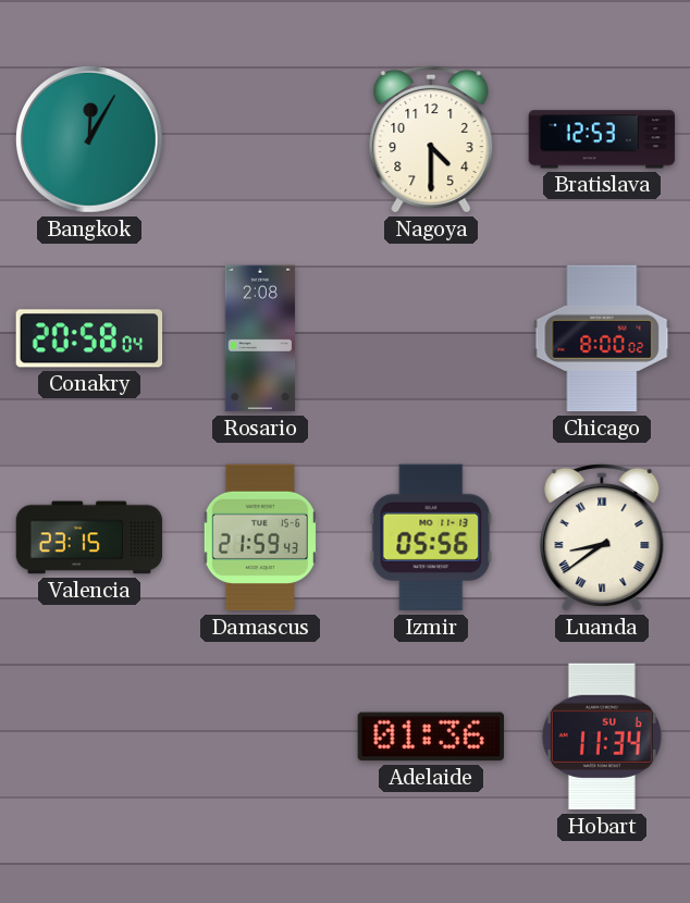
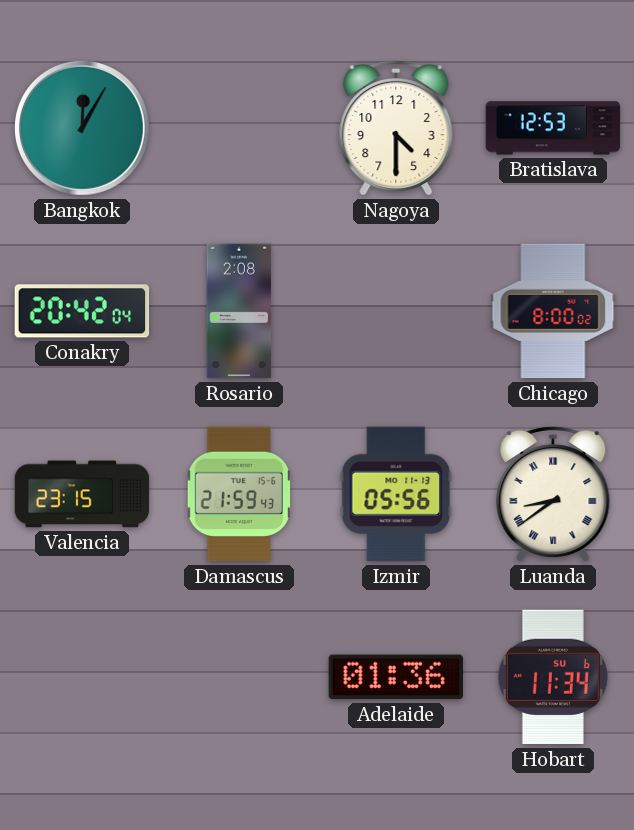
Conakry: 20:58 -> 20:42 (82, 311)
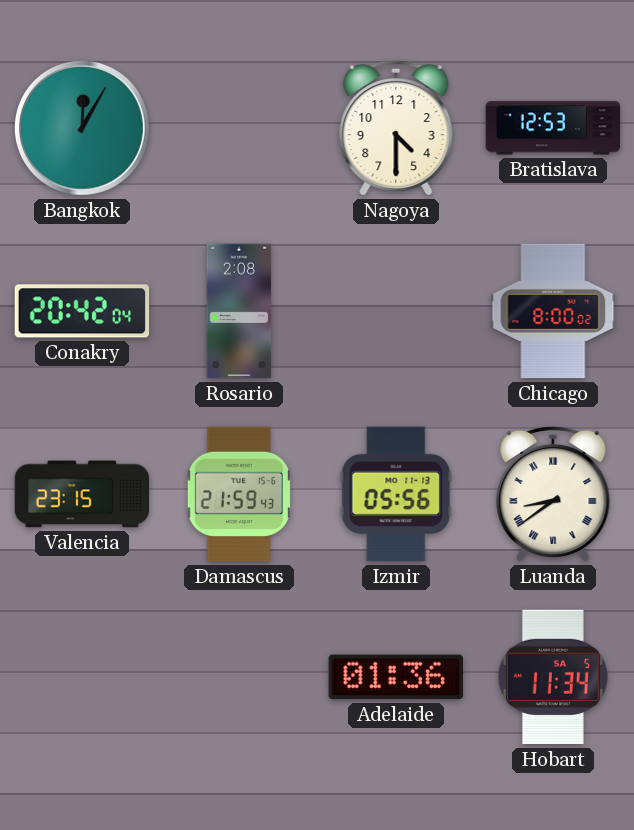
Hobart date: SU 6 -> SA 5 (553, 677)
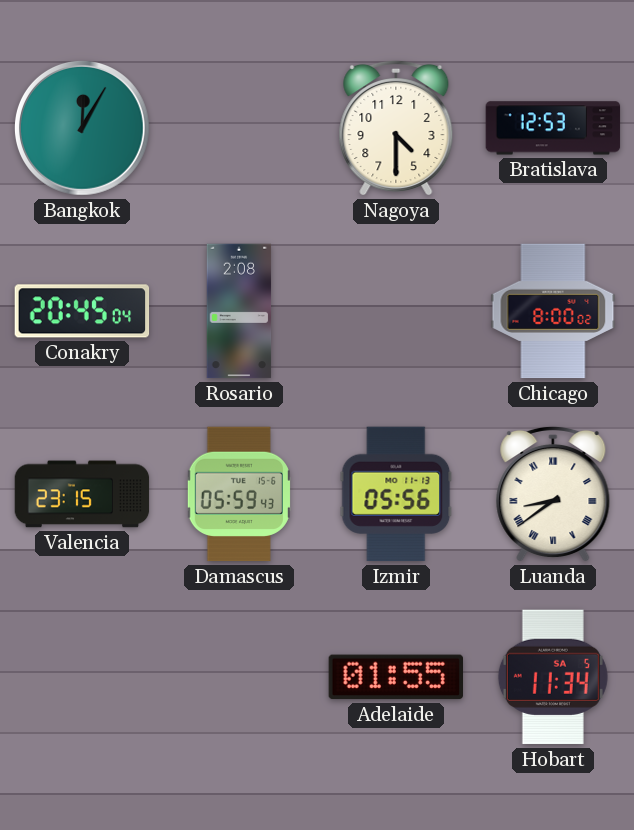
Conakry: 20:42 -> 20:45 (82, 311)
Damascus: 21:59 -> 05:59 (239, 494)
Adelaide: 01:36 -> 01:55 (395, 677)
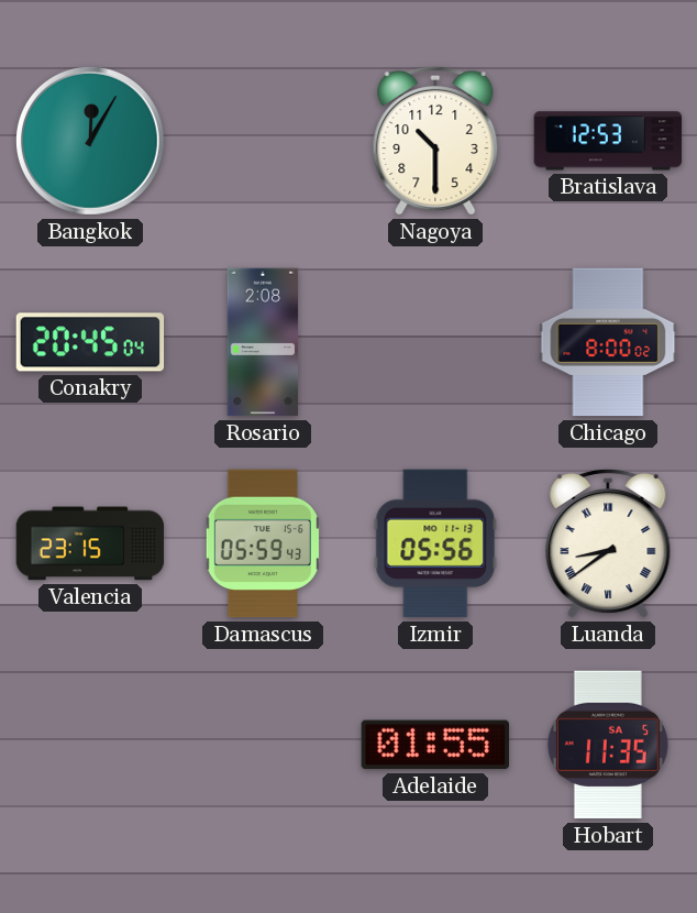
Nagoya: 4:30 -> 10:30 (435, 141)
Hobart: 11:34 -> 11:35 (608, 745)
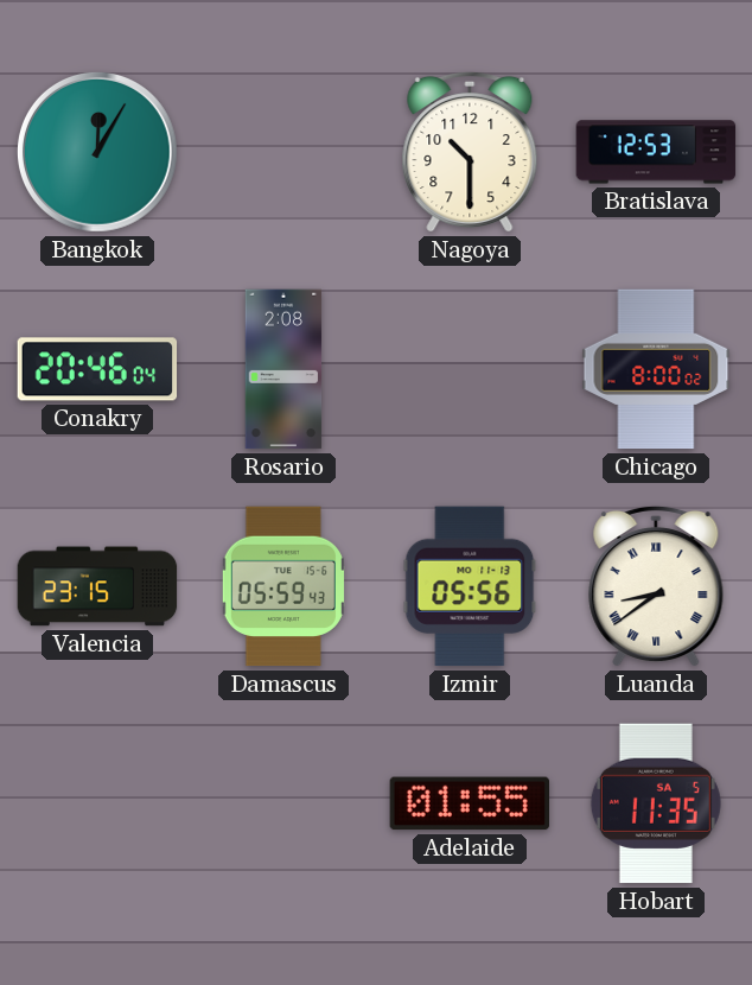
Conakry: 20:45 -> 20:46 (97, 369)
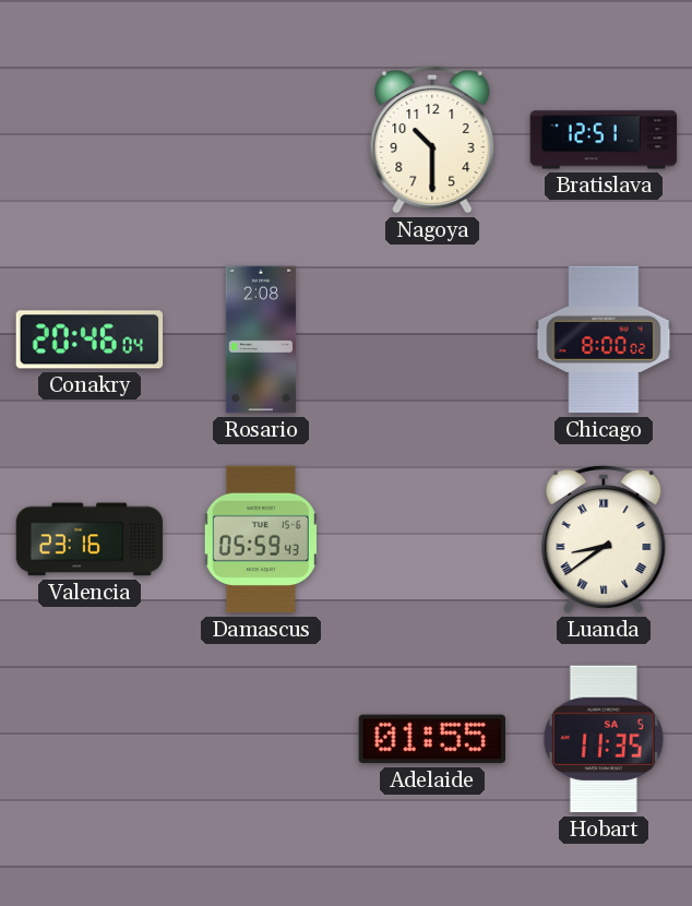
Bangkok: 12:05 -> none (97, 152)
Bratislava: 12:53 -> 12:51 (604, 140)
Valencia: 23:15 -> 23:16 (90, 539)
Izmir: 05:56 -> none (470, 586)
